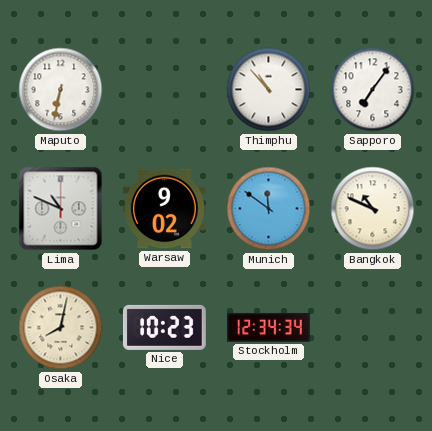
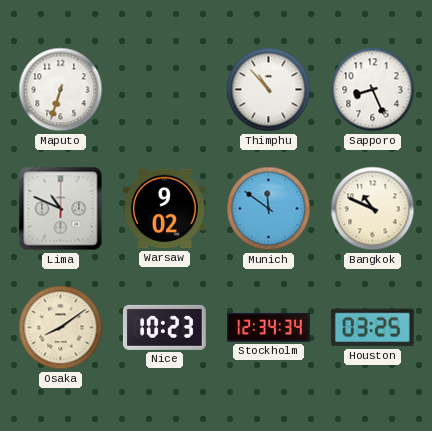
Maputo: 6:32 -> 6:33 (61, 90)
Sapporo: 7:06 -> 8:26 (373, 90)
Osaka: 8:02 -> 8:09 (61, 328)
Houston: none -> 03:25 (372, 328)
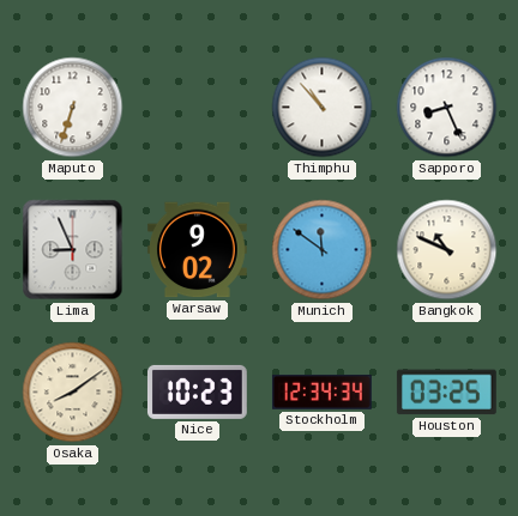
Lima: 10:49 -> 8:56 (73, 250)
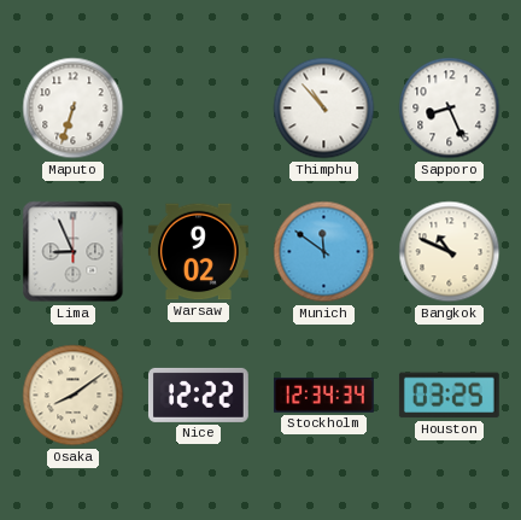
Nice: 10:23 -> 12:22 (198, 395)
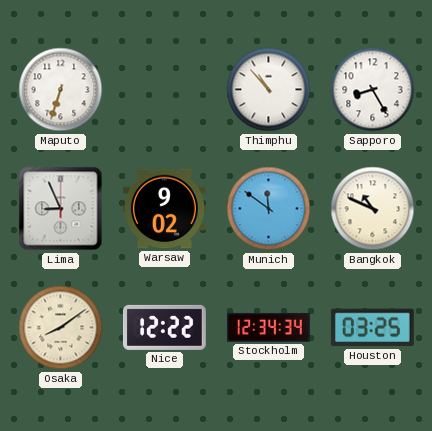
Sapporo: 8:26 -> 8:25 (373, 90)
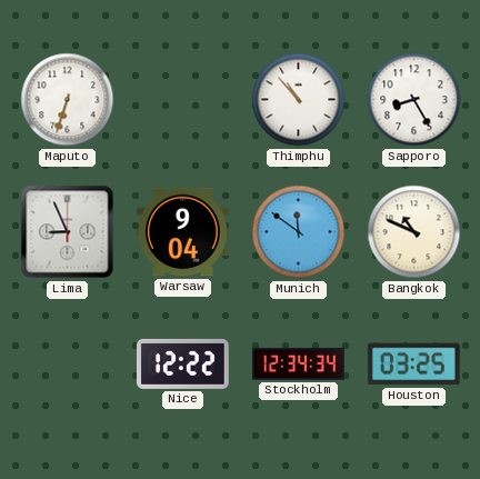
Warsaw: 9:02 -> 9:04 (182, 232)
Osaka: 8:09 -> none (61, 328)
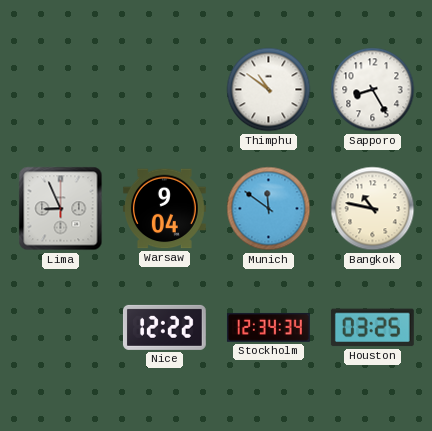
Maputo: 6:33 -> none (68, 100)
Thimphu: 10:53 -> 10:51 (269, 90)
Bangkok: 10:49 -> 10:47 (373, 209)
